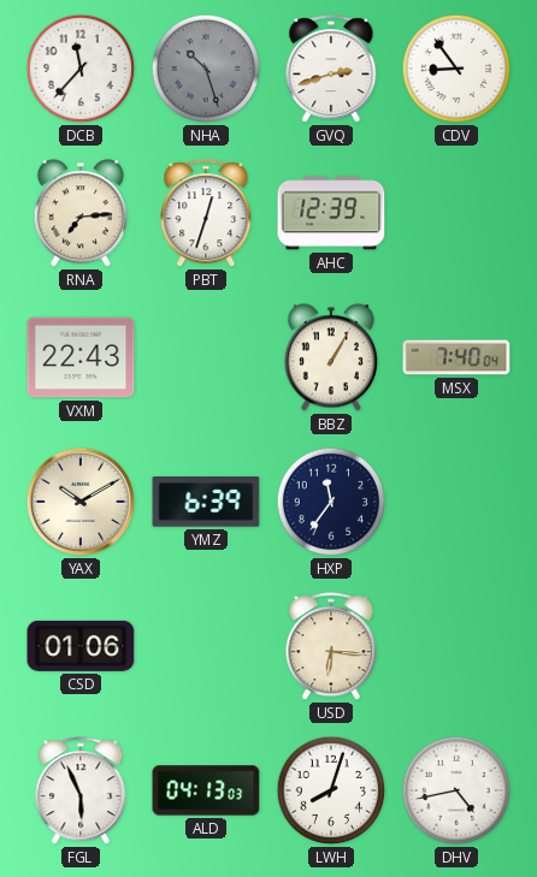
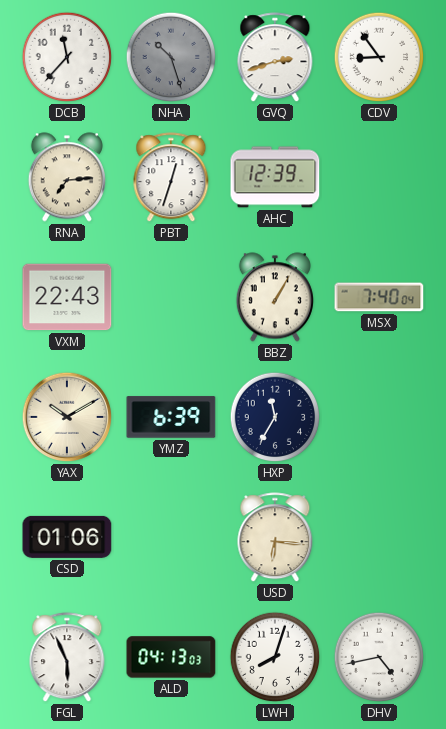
HXP: 11:36 -> 11:35 (275, 417)
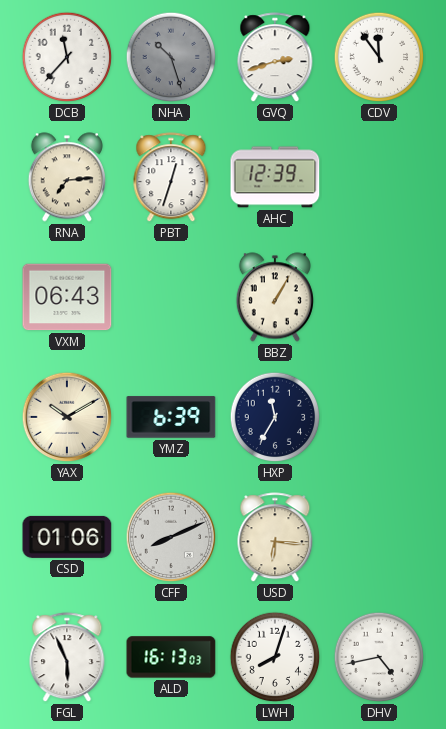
CDV: 8:54 -> 11:54 (379, 57)
VXM: 22:43 -> 06:43 (67, 297)
MSX: 7:40 -> none (379, 297)
CFF: none -> 8:11 (171, 537)
ALD: 04:13 -> 16:13 (171, 657)
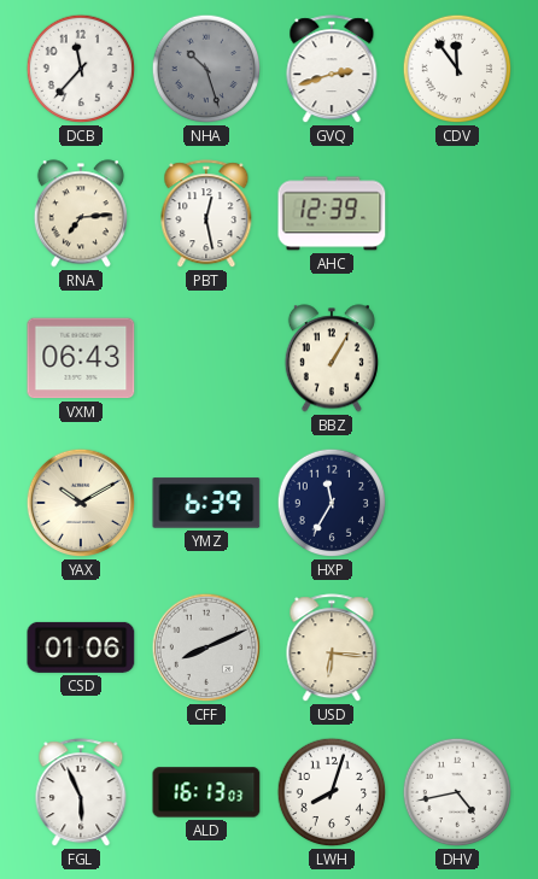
PBT: 12:33 -> 12:28 (206, 215)
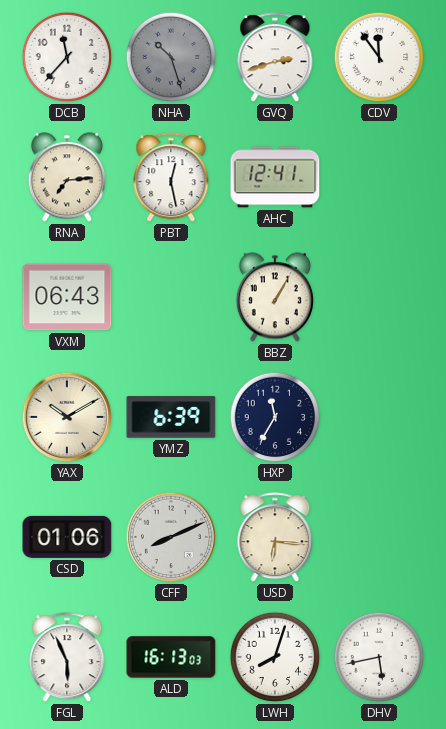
AHC: 12:39 -> 12:41 (275, 177)
DHV: 4:43 -> 5:43 (379, 657)
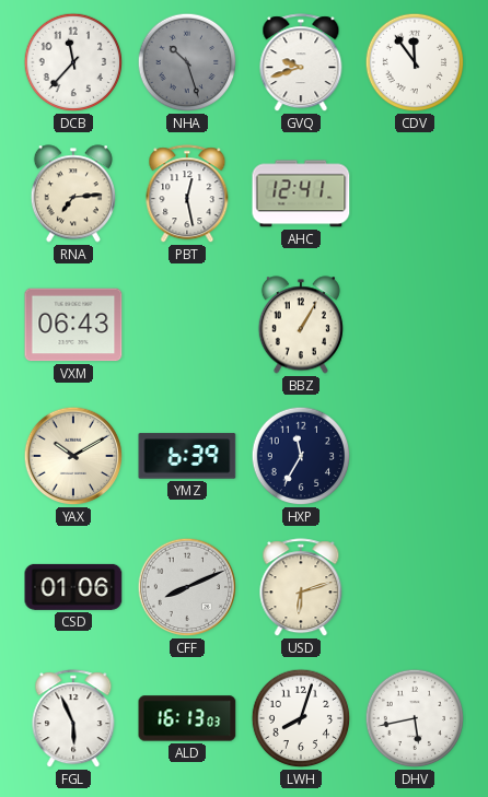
GVQ: 2:42 -> 9:42 (301, 63)
USD: 6:16 -> 6:12 (301, 588)
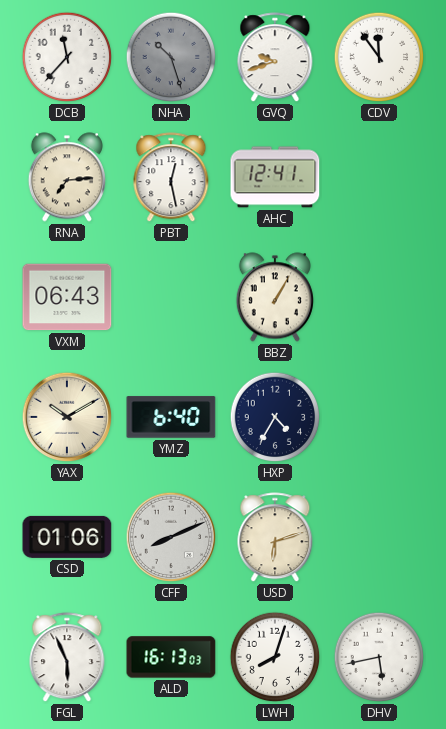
YMZ: 6:39 -> 6:40 (171, 417)
HXP: 11:35 -> 4:35 (275, 417)
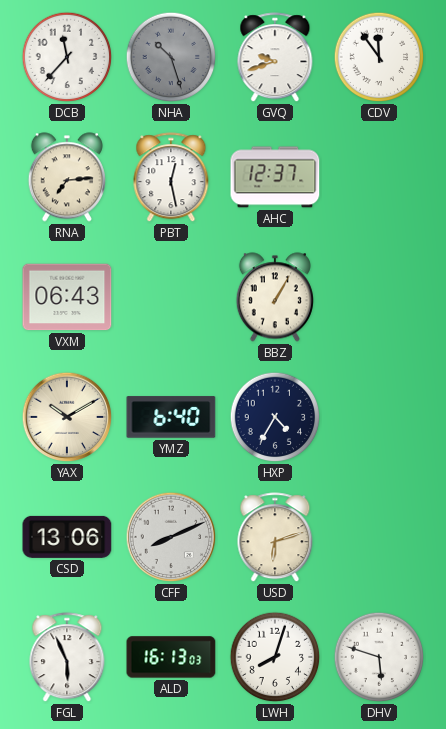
AHC: 12:41 -> 12:37 (275, 177)
CSD: 01:06 -> 13:06 (67, 537)
DHV: 5:43 -> 5:48 (379, 657)
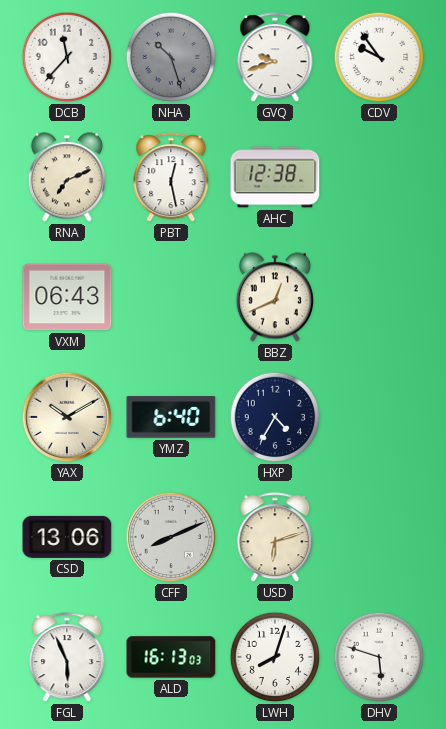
CDV: 11:54 -> 9:54 (379, 57)
RNA: 7:14 -> 7:11 (67, 177)
AHC: 12:37 -> 12:38 (275, 177)
BBZ: 1:05 -> 12:41 (275, 297)
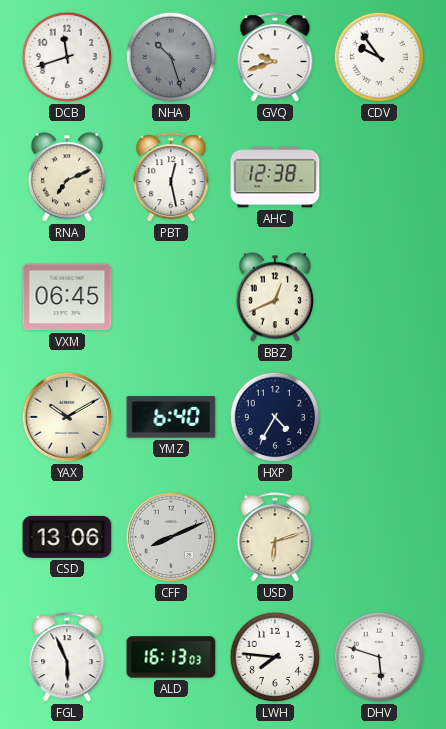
DCB: 11:37 -> 11:42 (67, 57)
VXM: 06:43 -> 06:45 (67, 297)
LWH: 8:03 -> 7:46 (275, 657)
